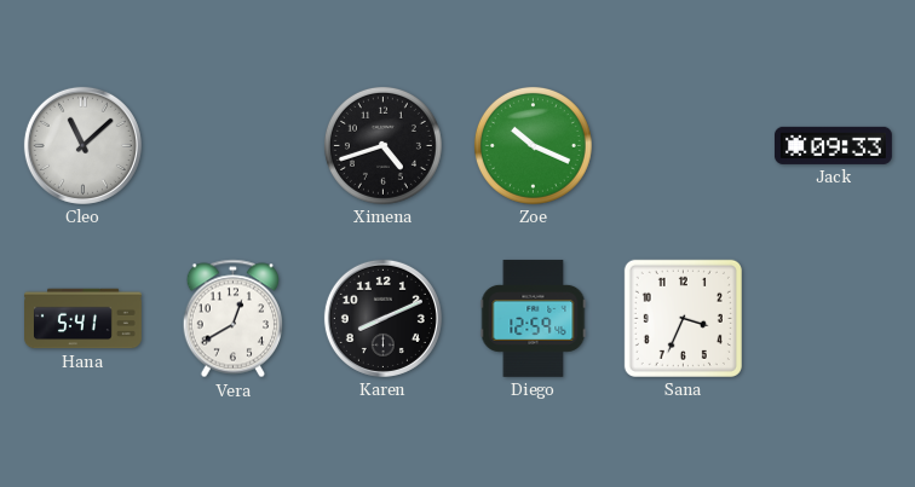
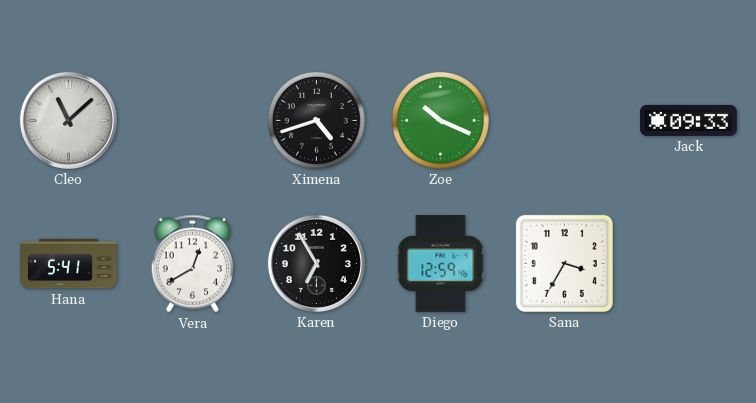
Karen: 8:11 -> 6:55 (316, 263)
Sana: 3:34 -> 3:35 (564, 263)
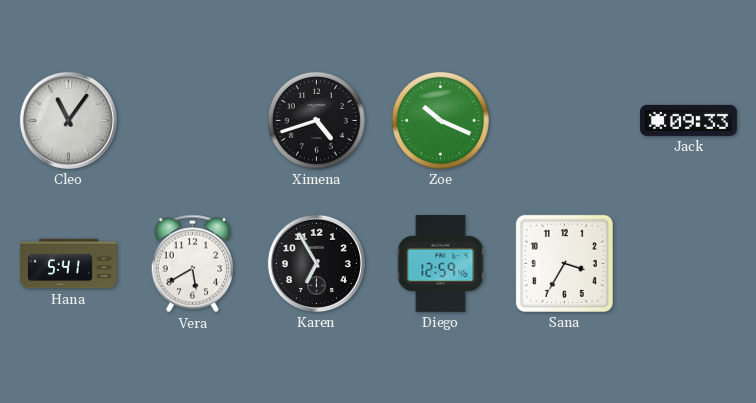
Cleo: 11:08 -> 11:06 (68, 120)
Vera: 12:40 -> 5:40 (192, 264)
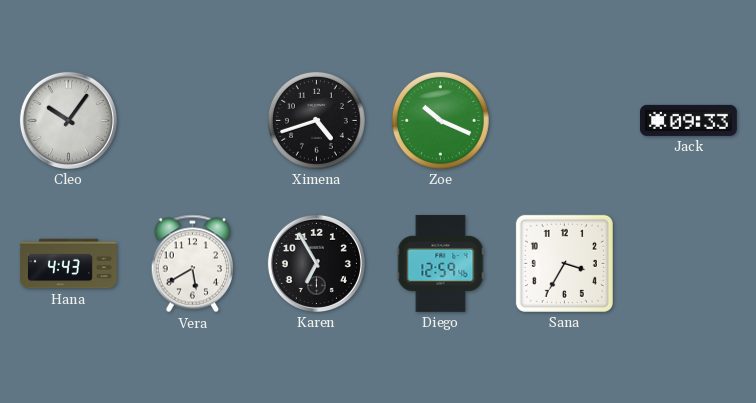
Cleo: 11:06 -> 10:06 (68, 120)
Hana: 5:41 -> 4:43 (69, 264)
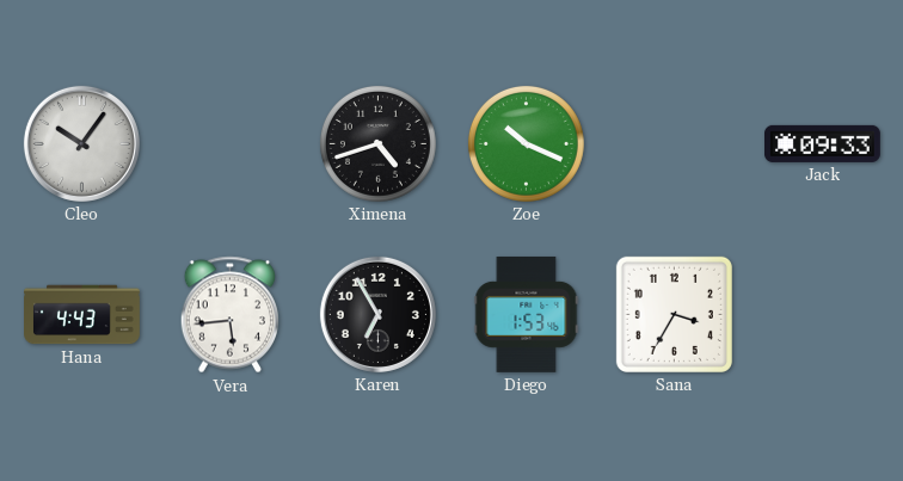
Vera: 5:40 -> 5:44 (229, 315)
Diego: 12:59 -> 1:53 (527, 314)
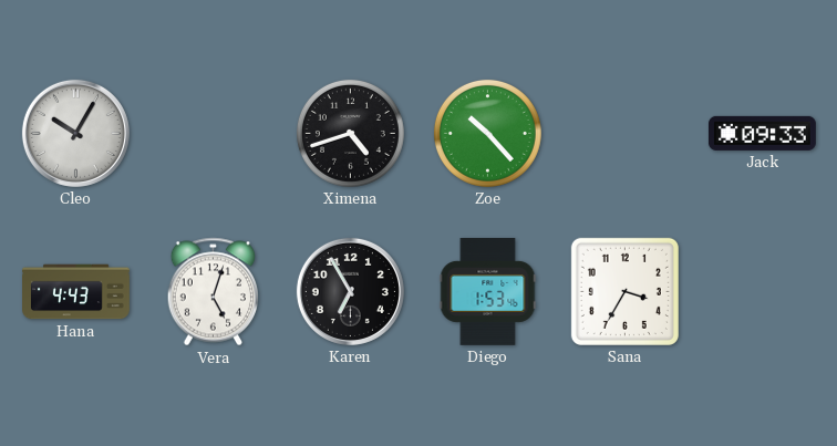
Cleo: 10:06 -> 10:05 (75, 133)
Zoe: 10:19 -> 10:23 (487, 133)
Vera: 5:44 -> 5:03 (213, 292)
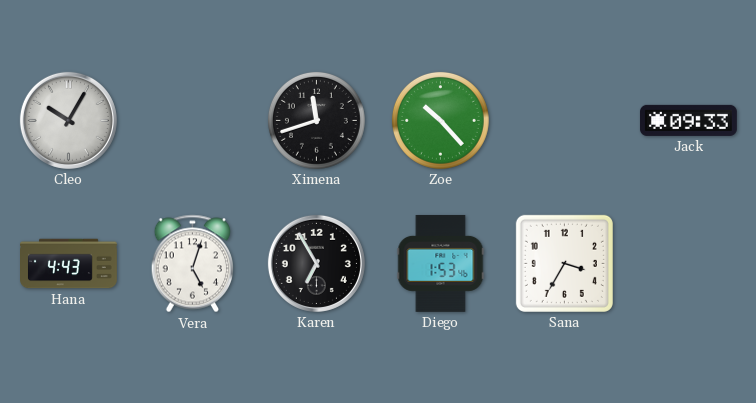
Ximena: 4:42 -> 11:42 (316, 120)
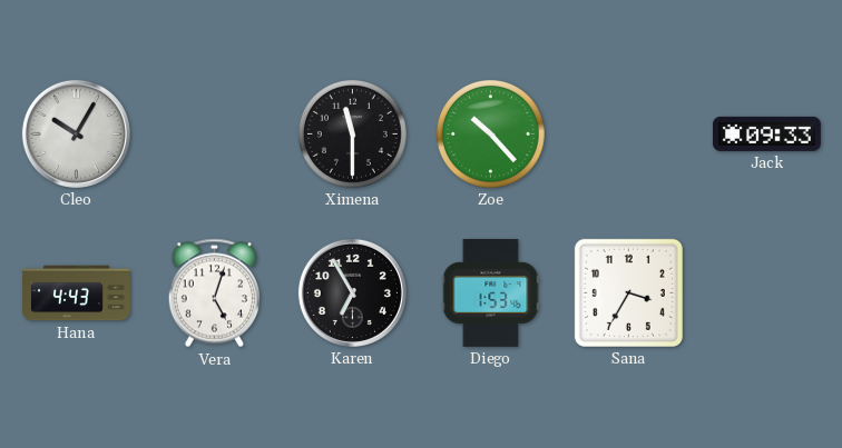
Ximena: 11:42 -> 11:30 (352, 133)
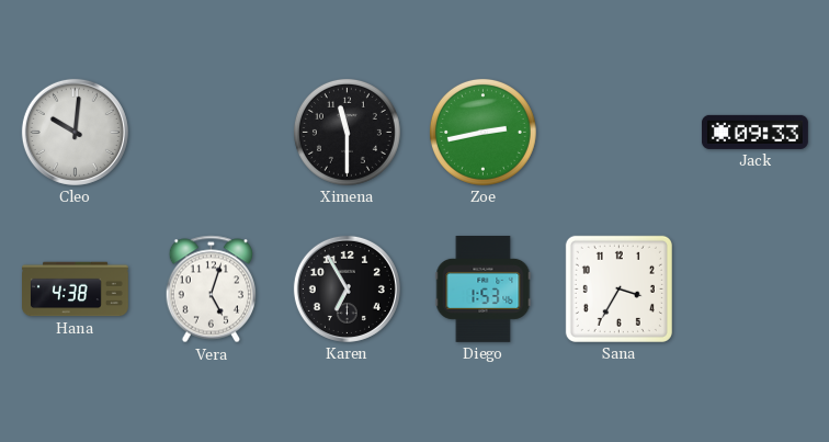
Cleo: 10:05 -> 10:01 (75, 132)
Zoe: 10:23 -> 2:43 (482, 132)
Hana: 4:43 -> 4:38 (76, 290)
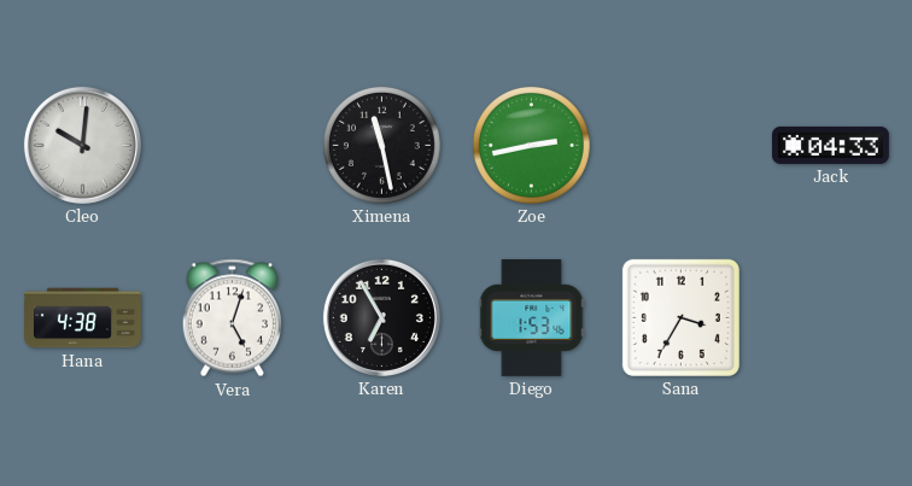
Ximena: 11:30 -> 11:28 (381, 145)
Jack: 09:33 -> 04:33 (830, 145)
